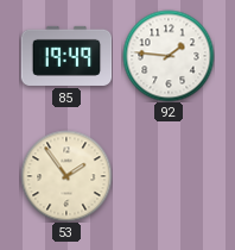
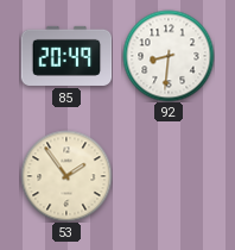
85: 19:49 -> 20:49 (66, 56)
92: 1:46 -> 8:31 (169, 56)
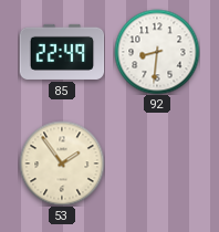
85: 20:49 -> 22:49 (62, 52)
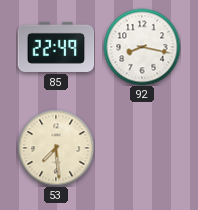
92: 8:31 -> 8:17 (142, 47)
53: 1:54 -> 7:29 (56, 148)
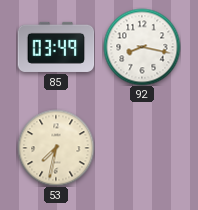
85: 22:49 -> 03:49 (56, 47)
53: 7:29 -> 7:32 (56, 148)
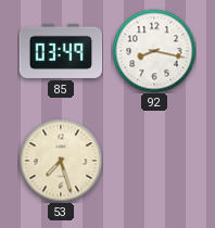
53: 7:32 -> 7:27 (61, 161)
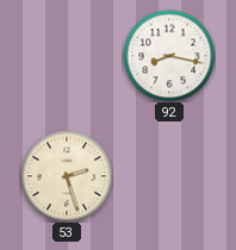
85: 03:49 -> none (61, 51)
53: 7:27 -> 2:27 (67, 176)
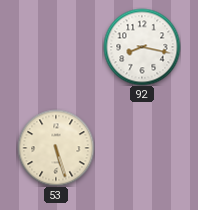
53: 2:27 -> 5:27 (56, 148)
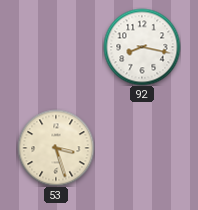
53: 5:27 -> 3:27 (56, 148)
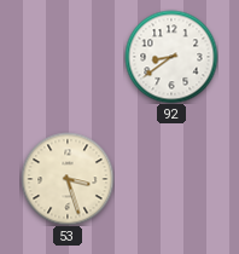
92: 8:17 -> 8:39 (171, 57)
